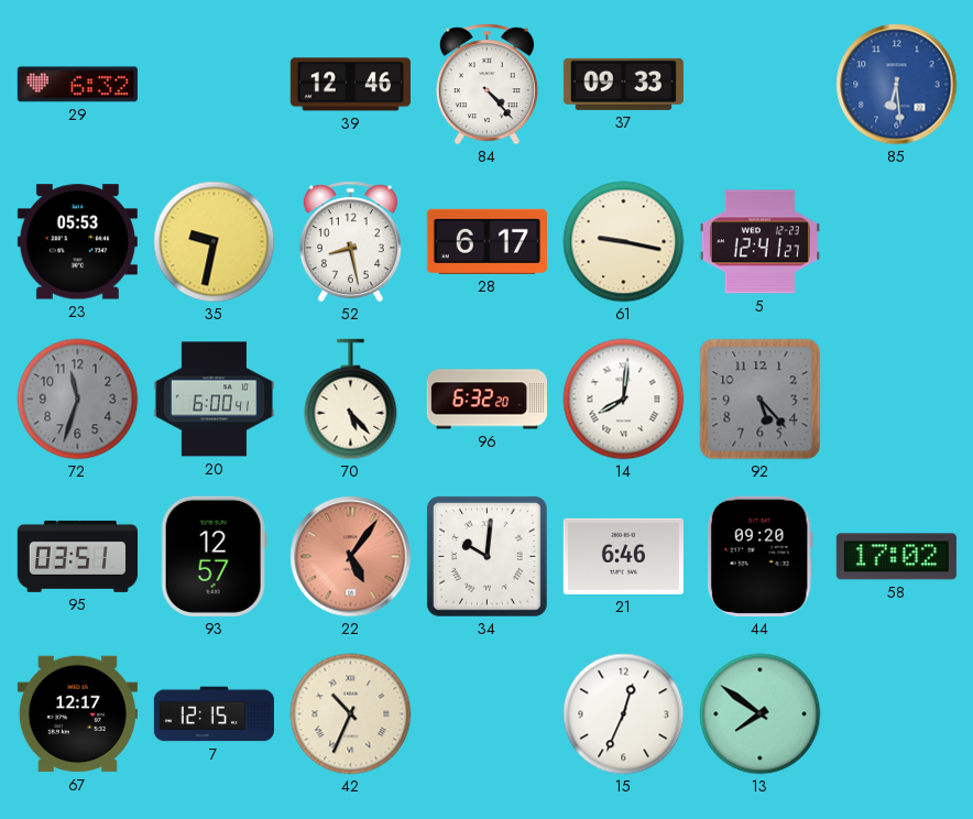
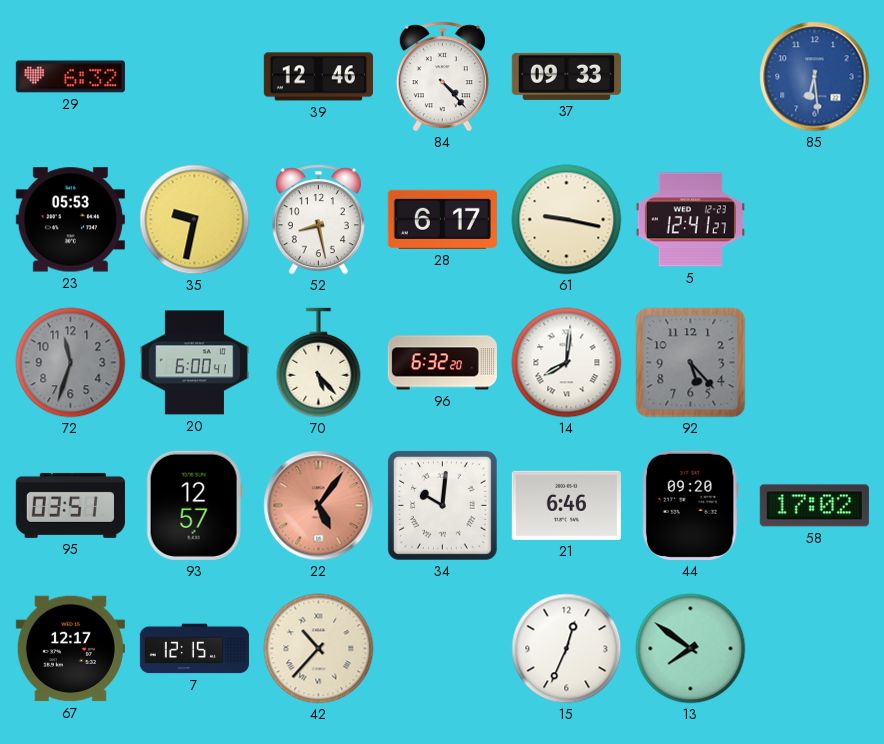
42: 10:34 -> 10:37 (319, 649)
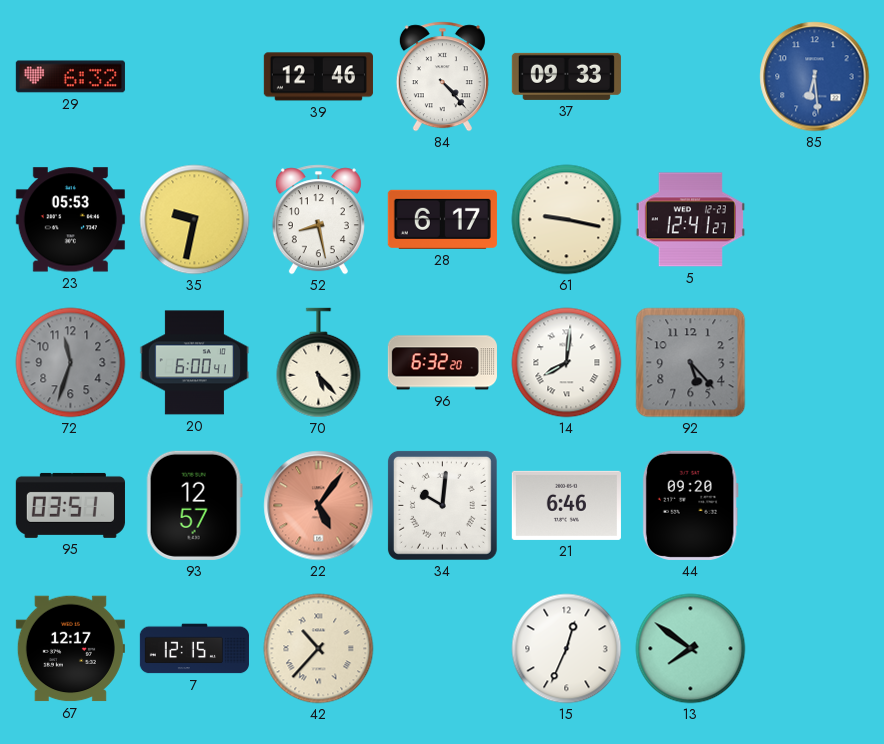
58: 17:02 -> none (814, 506)
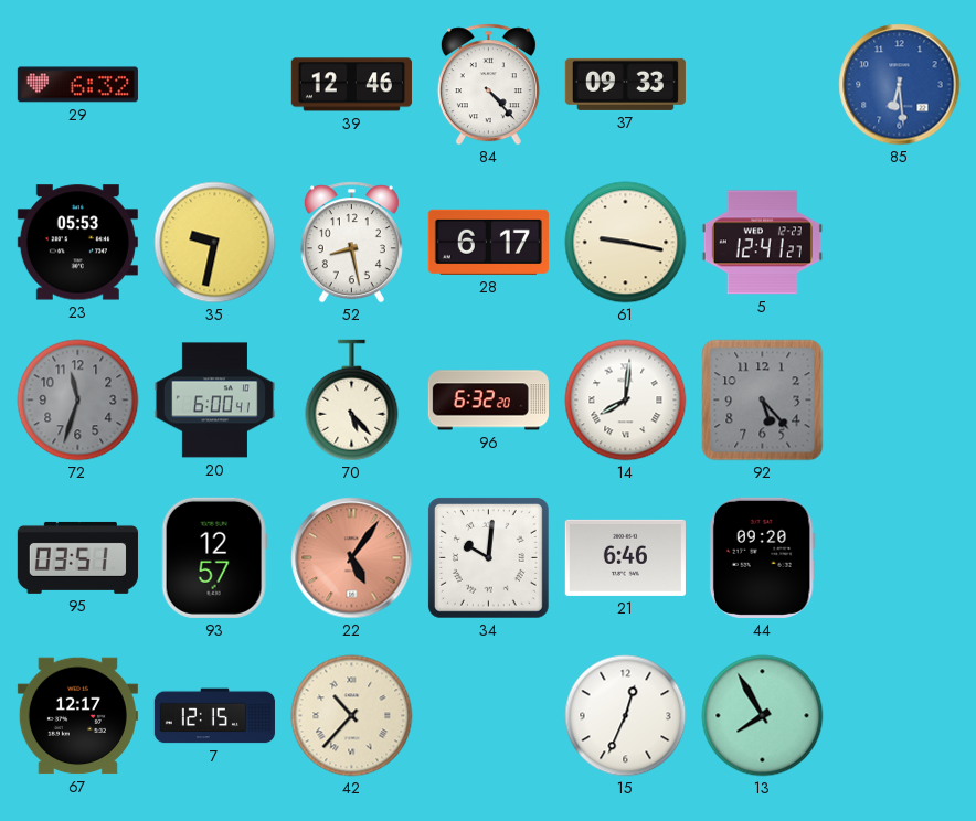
13: 7:51 -> 7:55 (763, 716)
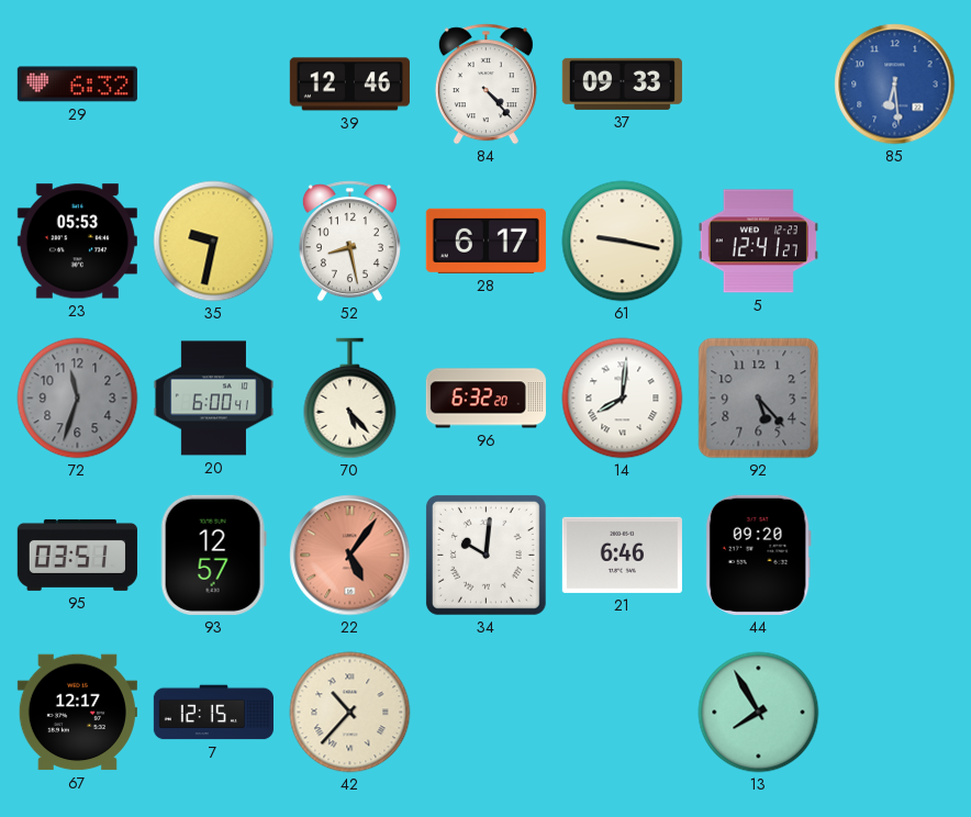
15: 12:34 -> none (626, 716)
